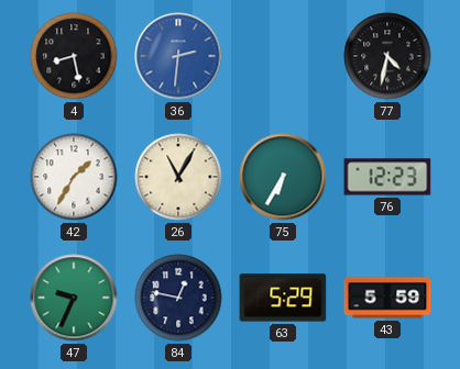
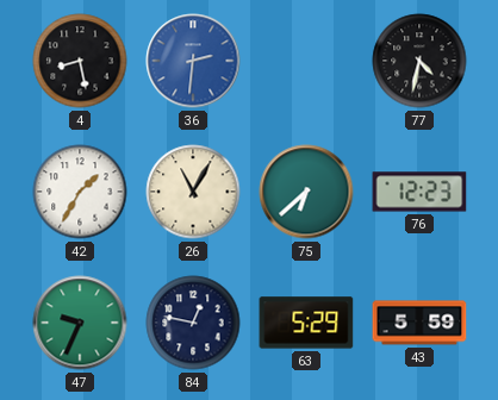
75: 6:35 -> 6:38 (306, 192)
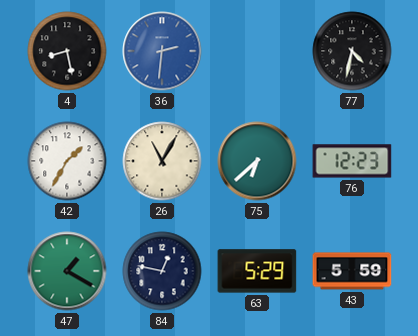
47: 9:34 -> 1:20 (67, 271)
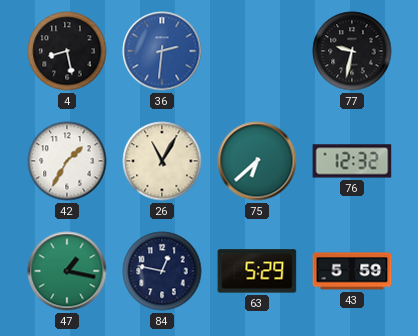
77: 4:32 -> 9:32 (352, 51)
76: 12:23 -> 12:32 (352, 161)
47: 1:20 -> 1:17 (67, 271)
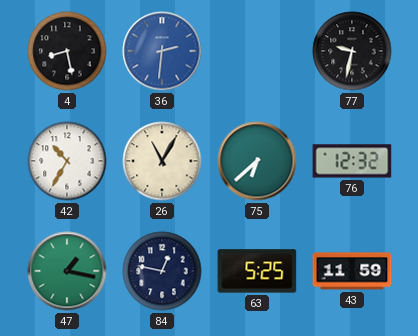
42: 1:35 -> 10:35 (67, 161)
63: 5:29 -> 5:25 (257, 271)
43: 5:59 -> 11:59 (352, 271)
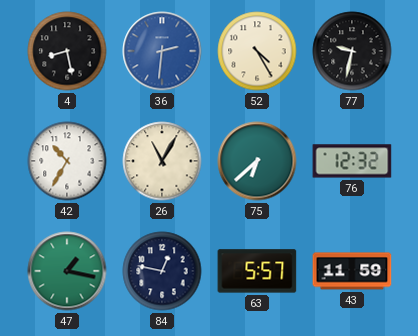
52: none -> 4:25 (257, 51)
63: 5:25 -> 5:57 (257, 271)
